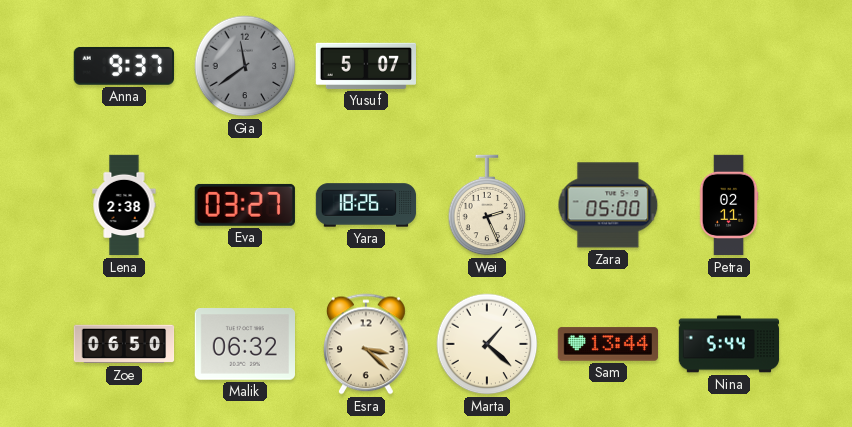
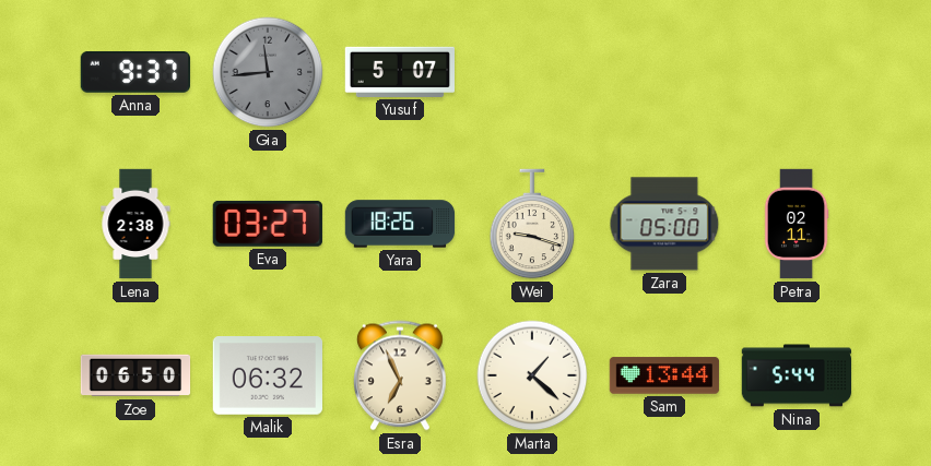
Gia: 11:39 -> 11:44 (268, 72)
Wei: 2:26 -> 9:18 (532, 224)
Esra: 3:22 -> 6:56 (401, 375)
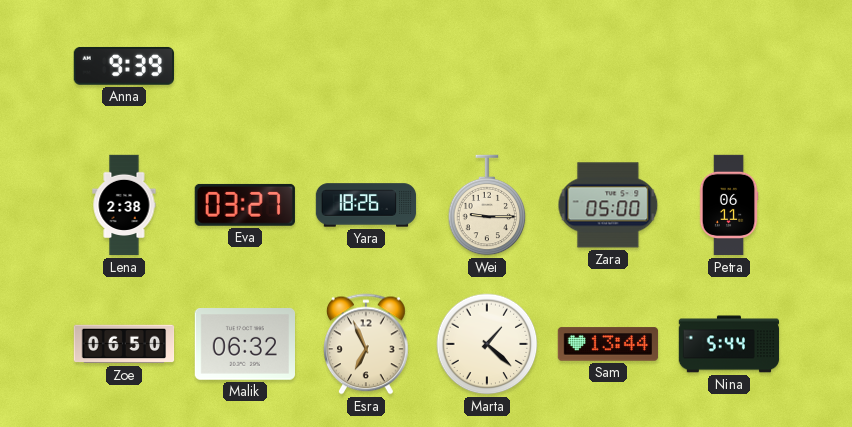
Anna: 9:37 -> 9:39 (124, 66)
Gia: 11:44 -> none (268, 72)
Yusuf: 5:07 -> none (399, 72)
Wei: 9:18 -> 9:15 (487, 205)
Petra: 02:11 -> 06:11 (729, 205)
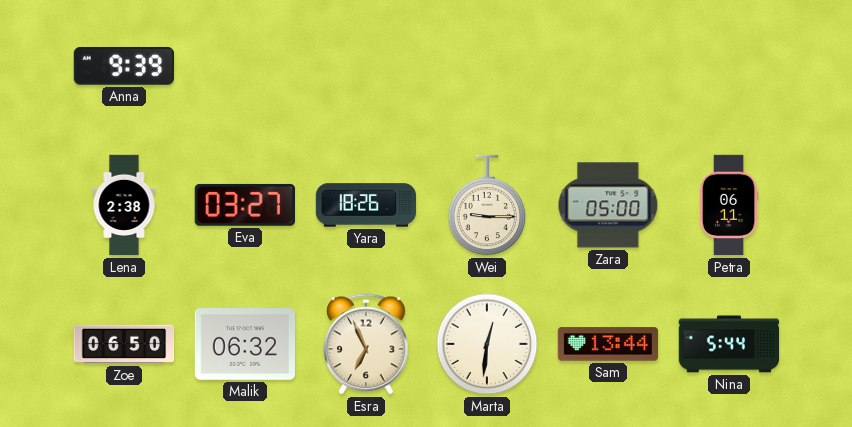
Marta: 1:22 -> 12:31 (487, 344)
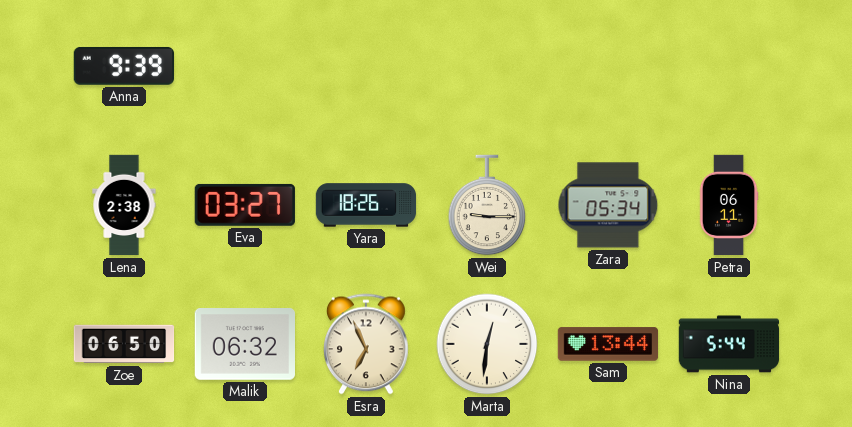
Zara: 05:00 -> 05:34 (608, 205)
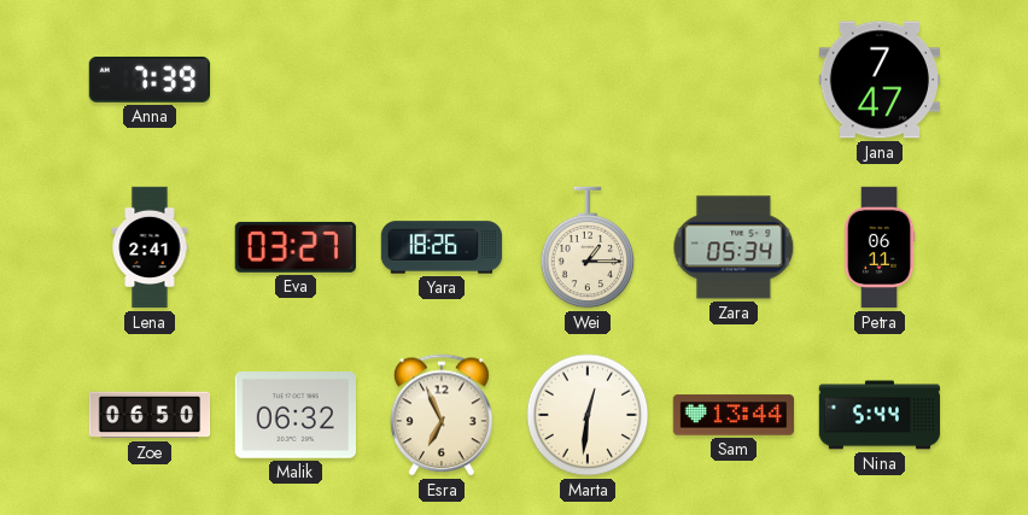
Anna: 9:39 -> 7:39 (150, 80)
Jana: none -> 7:47 (878, 80)
Lena: 2:38 -> 2:41 (150, 247)
Wei: 9:15 -> 1:15 (588, 247)
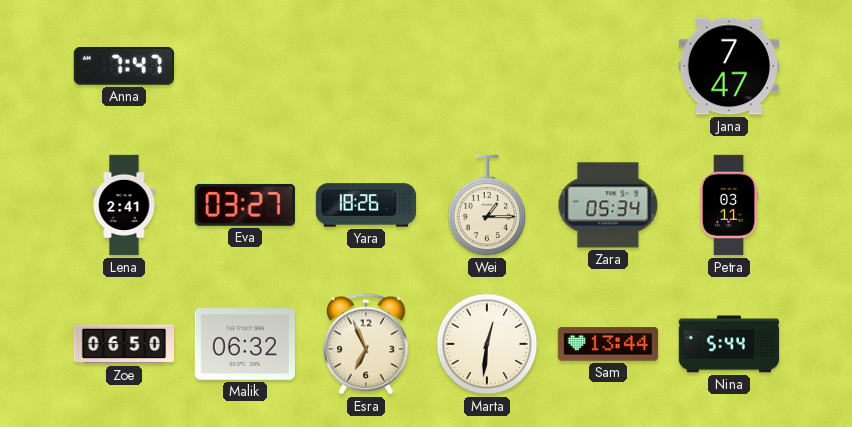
Anna: 7:39 -> 7:47 (124, 66)
Petra: 06:11 -> 03:11 (729, 205)
